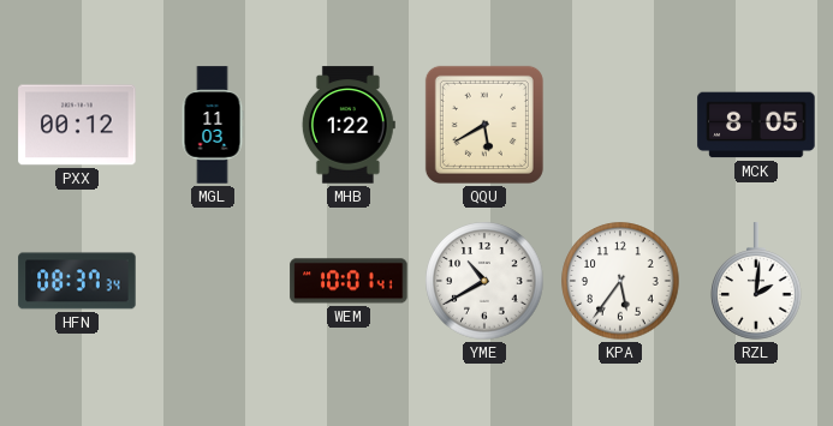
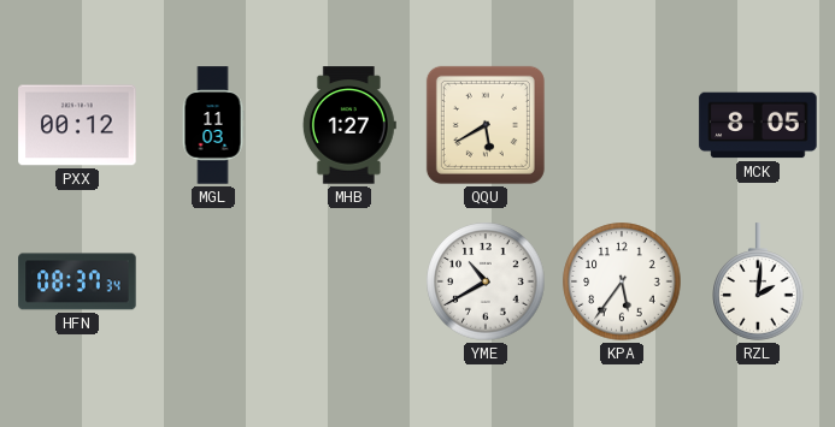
MHB: 1:22 -> 1:27 (349, 125)
WEM: 10:01 -> none (349, 281)
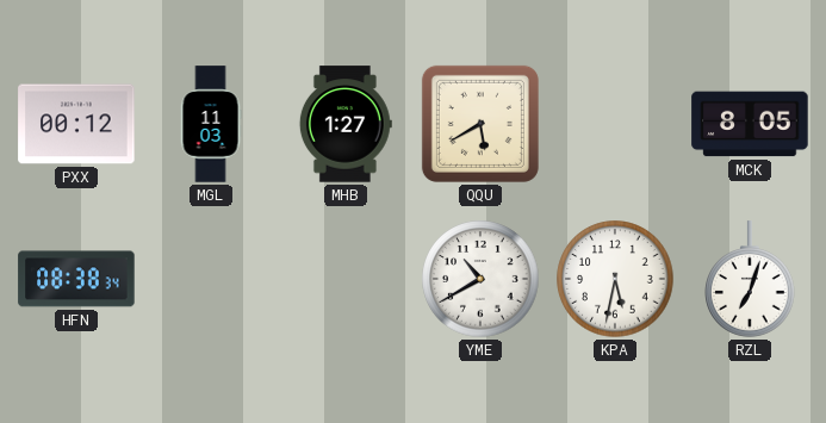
HFN: 08:37 -> 08:38 (76, 279)
KPA: 5:36 -> 5:32 (615, 279)
RZL: 2:01 -> 7:03 (750, 279)
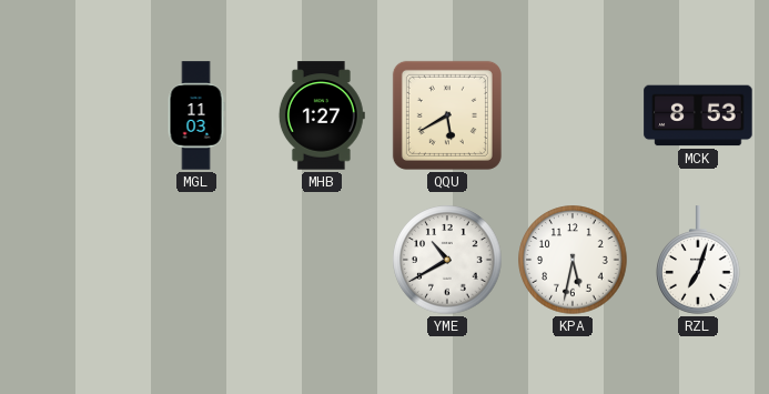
PXX: 00:12 -> none (76, 124)
MCK: 8:05 -> 8:53 (698, 115)
HFN: 08:38 -> none (76, 279)
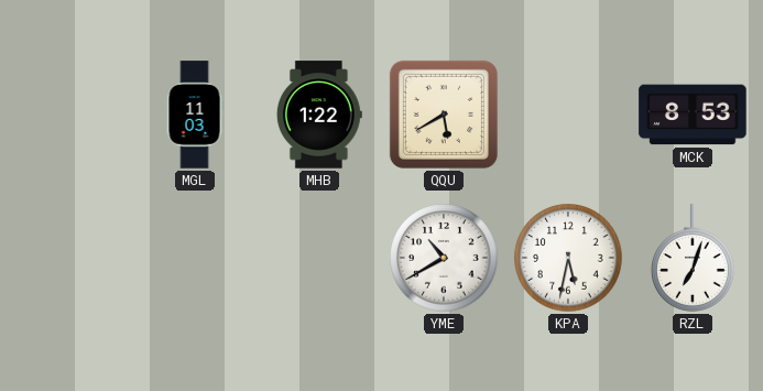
MHB: 1:27 -> 1:22 (319, 115)
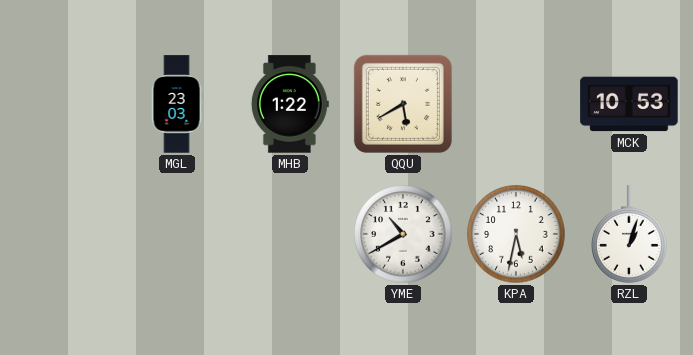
MGL: 11:03 -> 23:03 (177, 104)
MCK: 8:53 -> 10:53 (629, 104)
RZL: 7:03 -> 1:03 (629, 234)
